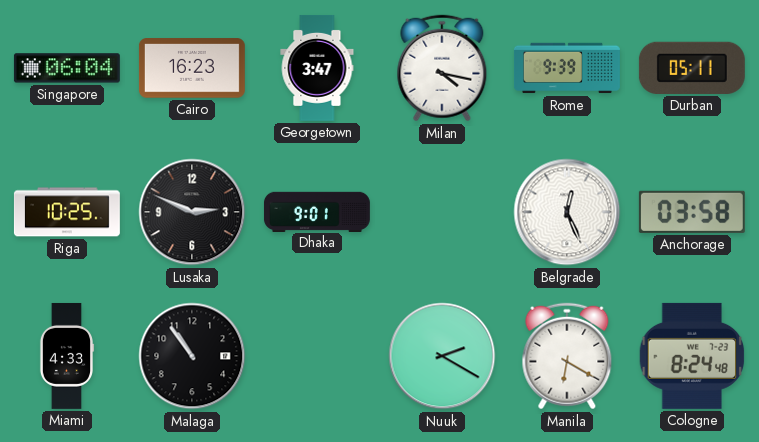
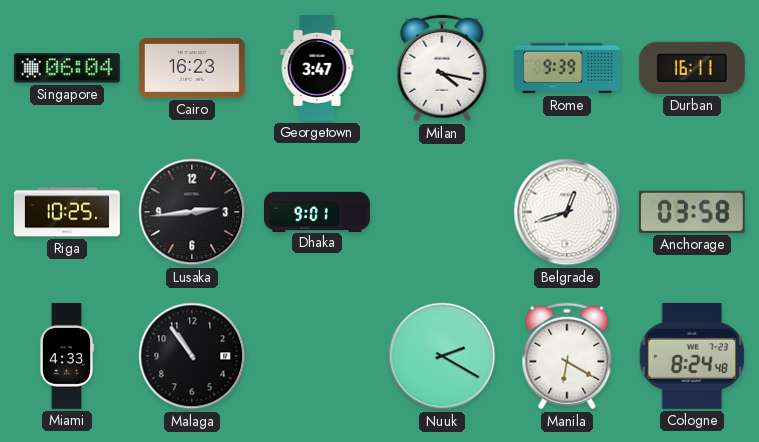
Durban: 05:11 -> 16:11 (692, 68)
Lusaka: 2:49 -> 2:44 (192, 212)
Belgrade: 12:26 -> 12:42 (567, 212)
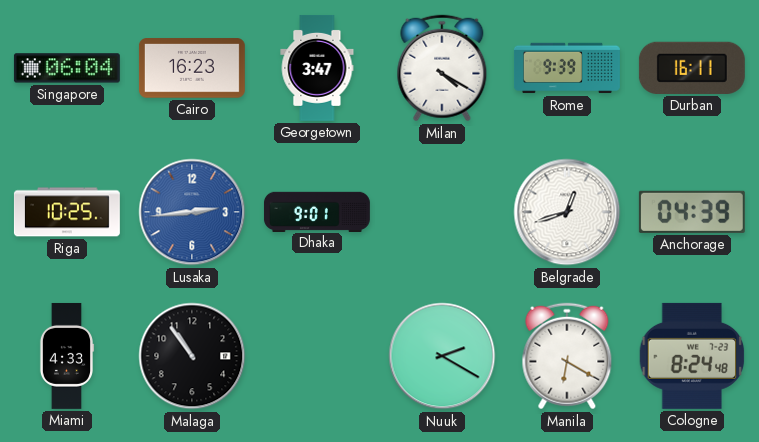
Milan: 4:17 -> 4:20 (442, 68)
Lusaka dial: black -> blue (192, 212)
Anchorage: 03:58 -> 04:39 (692, 212)
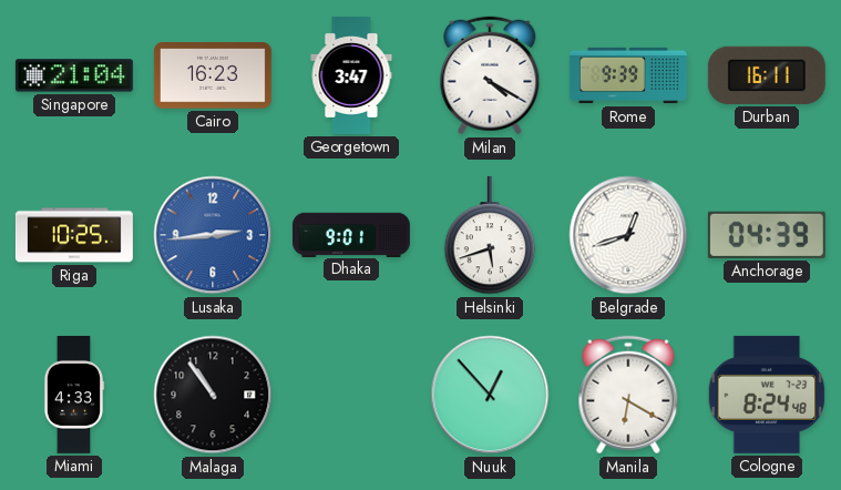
Singapore: 06:04 -> 21:04 (74, 75)
Helsinki: none -> 5:42 (490, 235)
Nuuk: 2:20 -> 12:53 (490, 395)
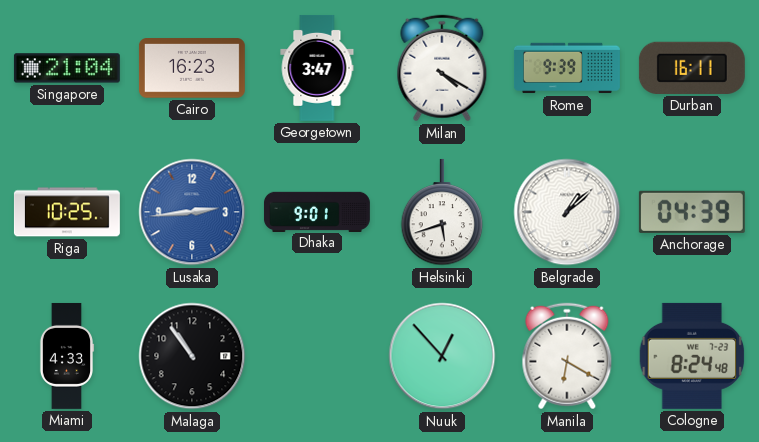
Belgrade: 12:42 -> 1:08 (567, 212)
